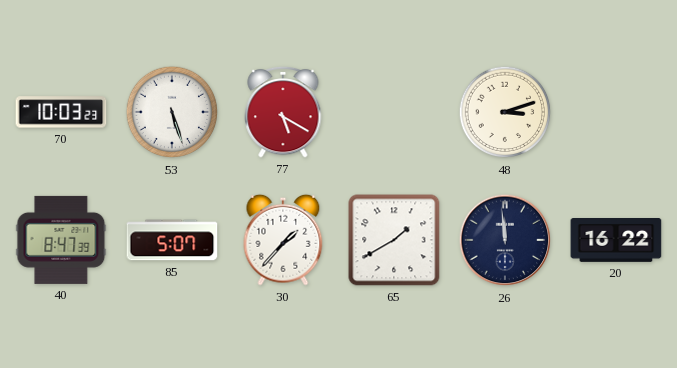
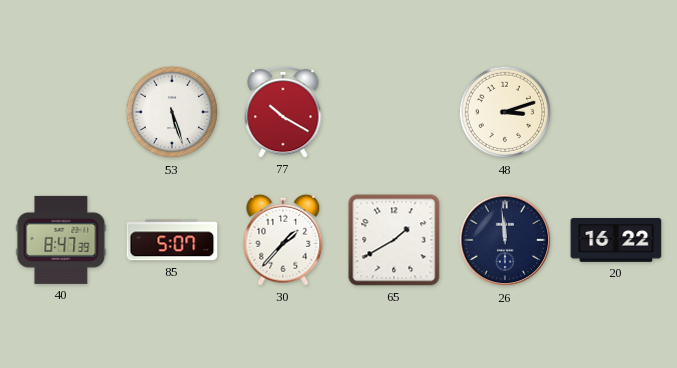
70: 10:03 -> none (61, 112)
77: 5:20 -> 10:20 (283, 112)
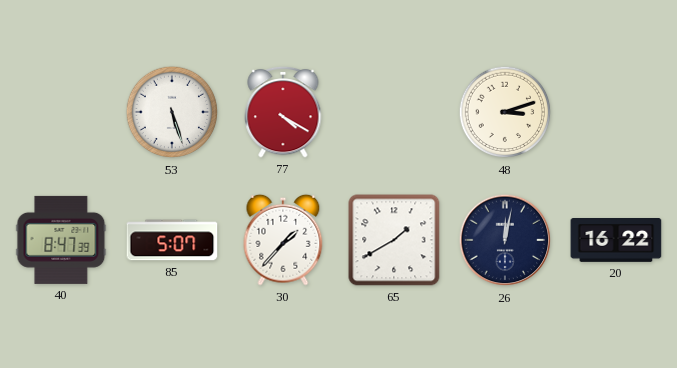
77: 10:20 -> 4:20 (283, 112)
26: 11:59 -> 12:02 (505, 240)
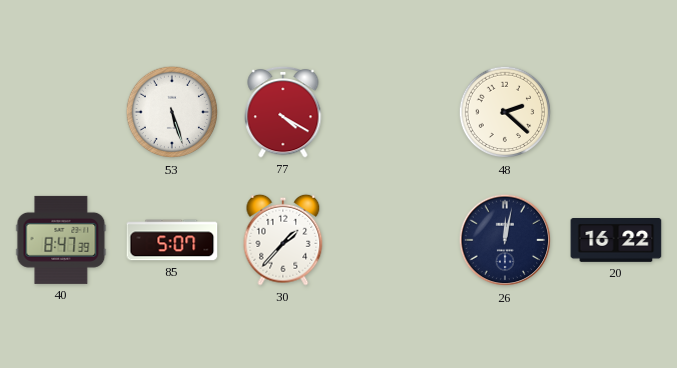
48: 3:12 -> 2:22 (505, 112)
65: 1:40 -> none (394, 240)
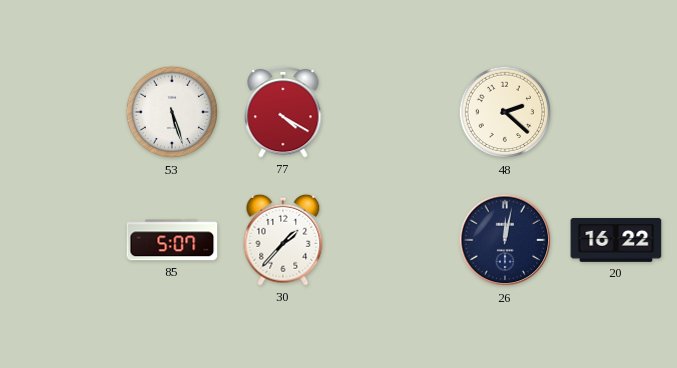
40: 8:47 -> none (61, 240)
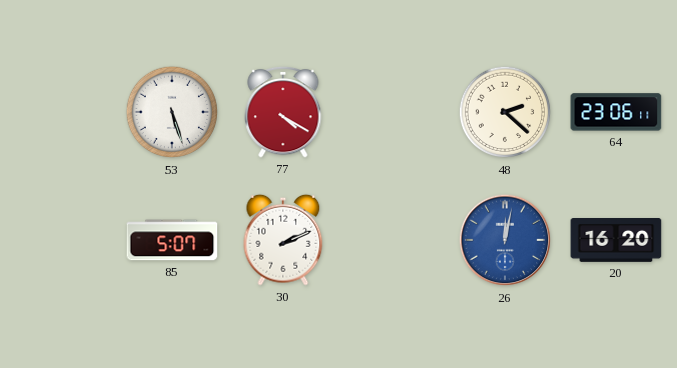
64: none -> 23:06 (616, 112)
30: 1:37 -> 2:11 (283, 240)
26 dial: navy -> blue (505, 240)
20: 16:22 -> 16:20 (616, 241)
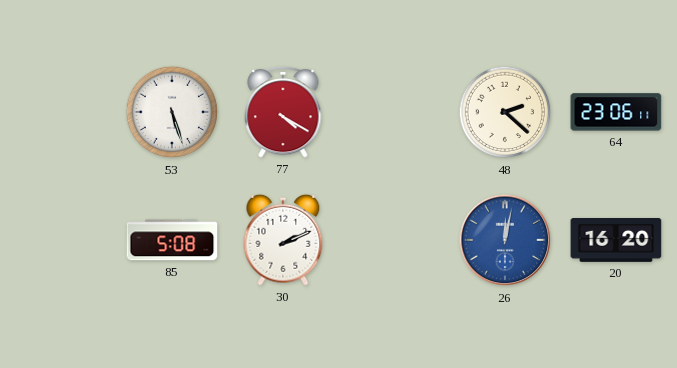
85: 5:07 -> 5:08 (172, 240)
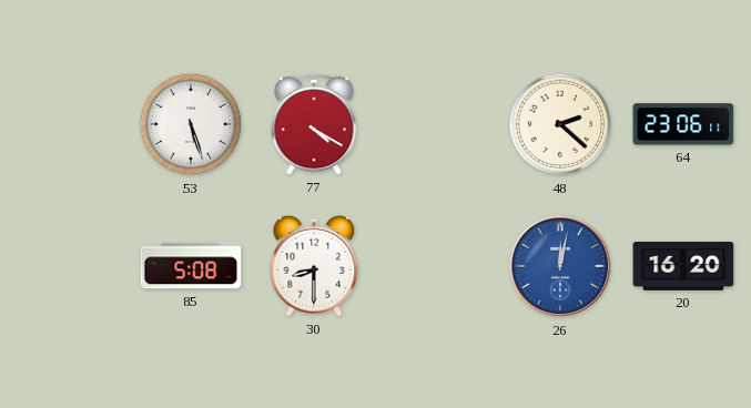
30: 2:11 -> 8:30 (314, 266)
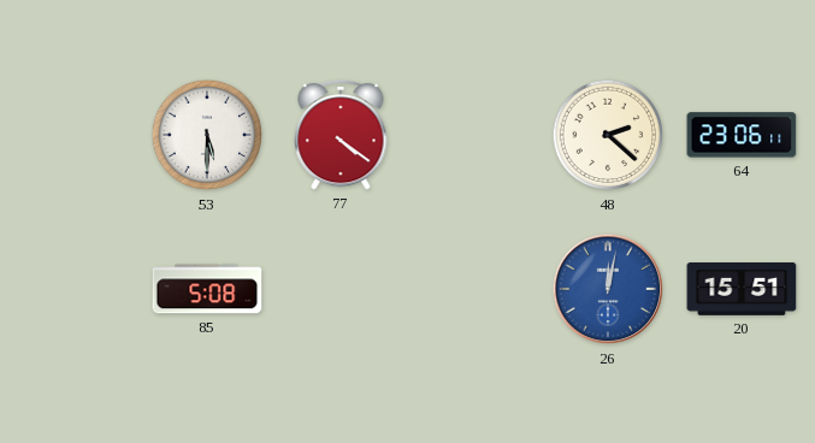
53: 5:27 -> 5:30 (207, 135)
77: 4:20 -> 4:21 (341, 135)
30: 8:30 -> none (314, 266)
20: 16:20 -> 15:51 (742, 290)
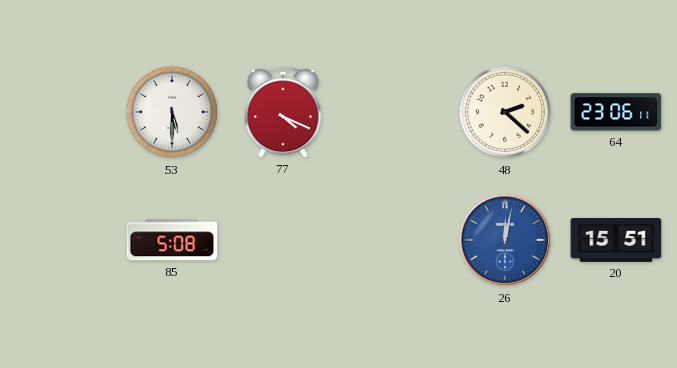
77: 4:21 -> 4:19 (283, 112)
